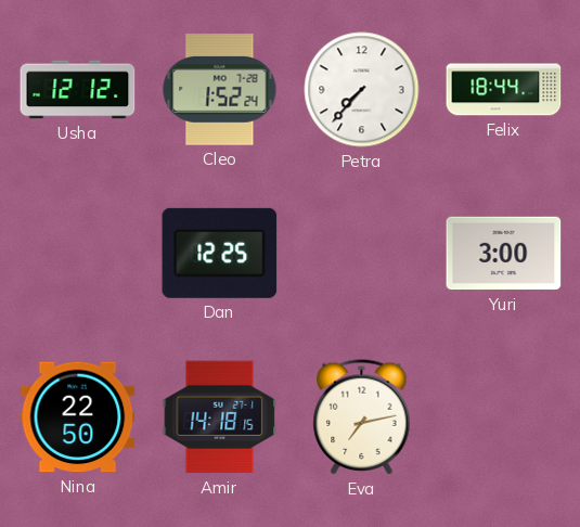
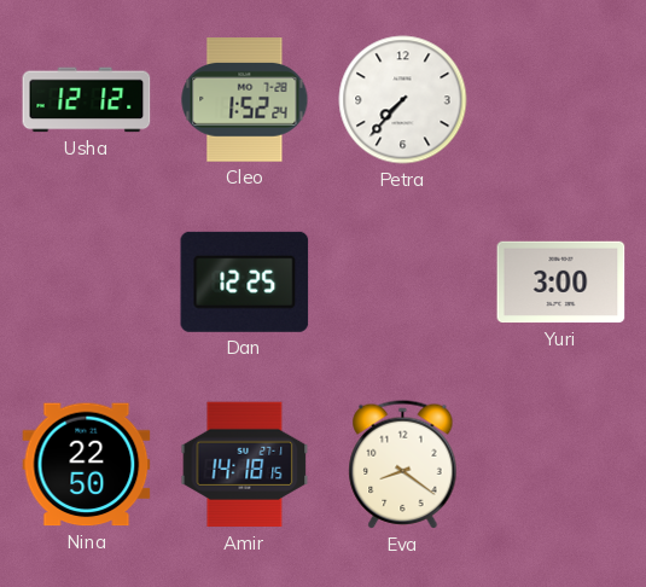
Felix: 18:44 -> none (504, 90)
Eva: 7:13 -> 8:21 (403, 465)
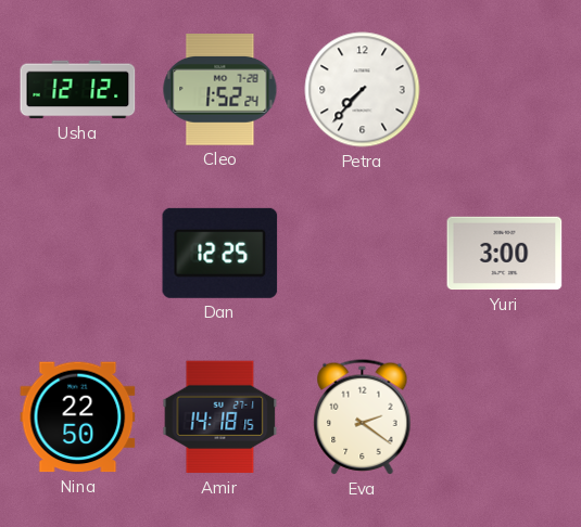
Eva: 8:21 -> 2:21 (363, 417)
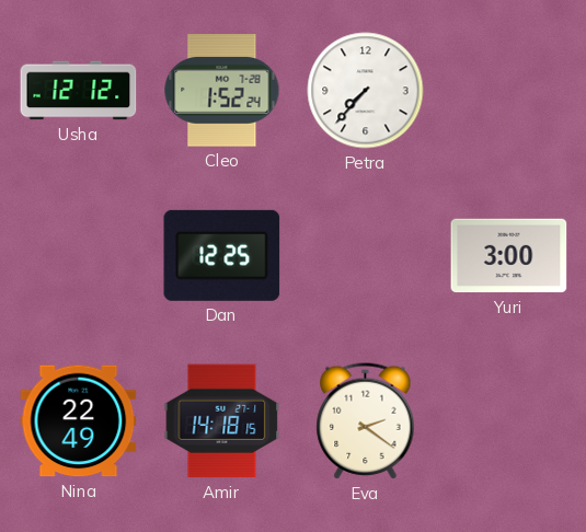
Nina: 22:50 -> 22:49 (79, 421)
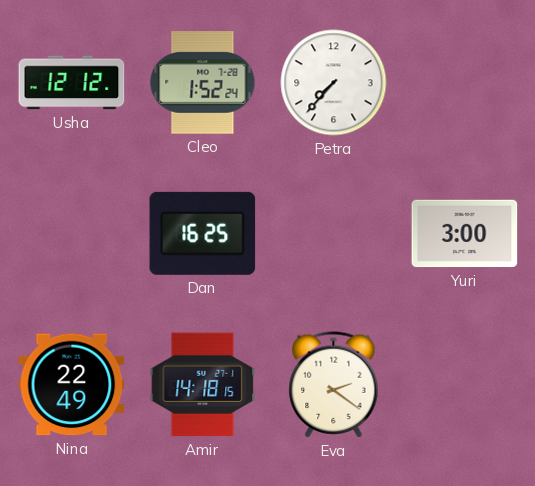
Dan: 12:25 -> 16:25 (203, 233)
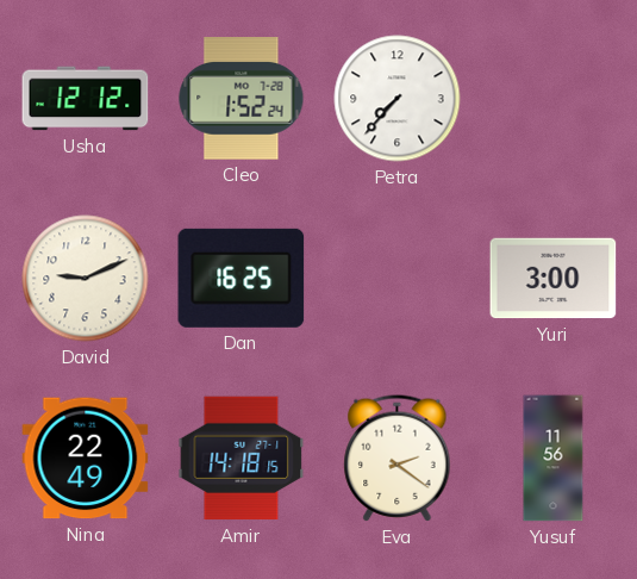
David: none -> 9:11 (86, 279)
Yusuf: none -> 11:56 (554, 459)
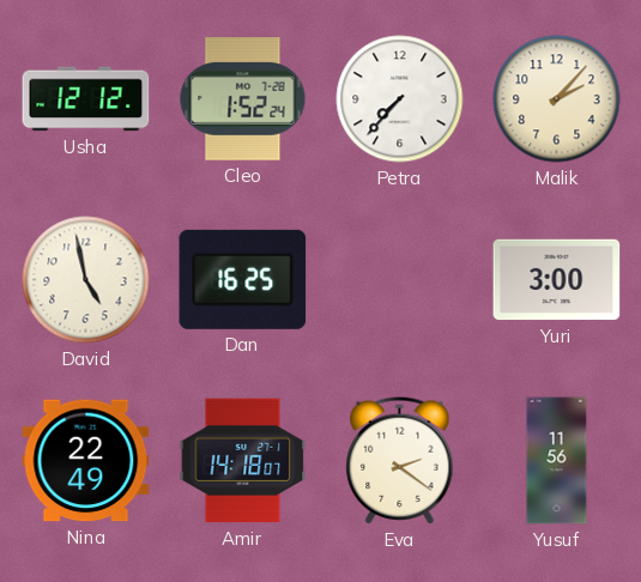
Malik: none -> 2:07 (557, 99)
David: 9:11 -> 4:58 (86, 280)
Amir: 14:18:15 -> 14:18:07 (243, 461)
